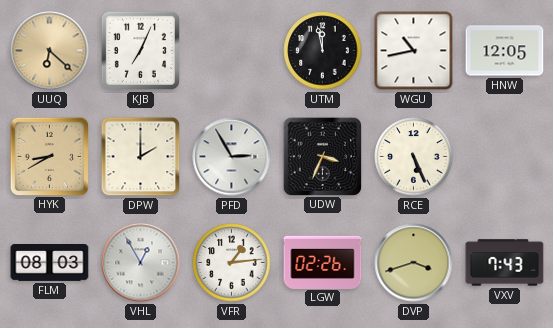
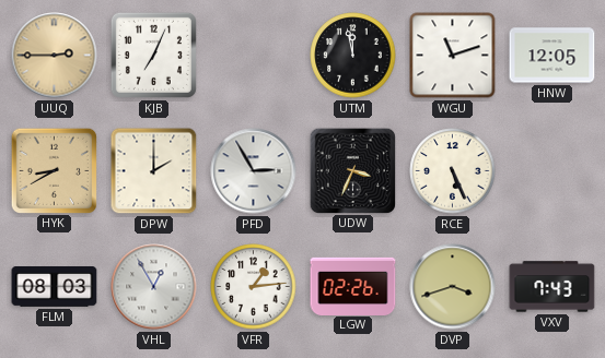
UUQ: 6:22 -> 2:45 (55, 56)
WGU: 10:43 -> 11:12 (453, 56)
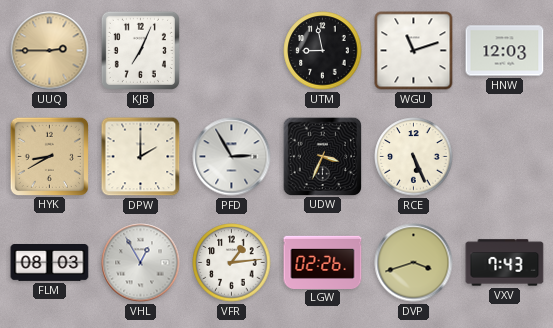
UTM: 11:58 -> 8:58 (323, 51)
HNW: 12:05 -> 12:03 (505, 51)
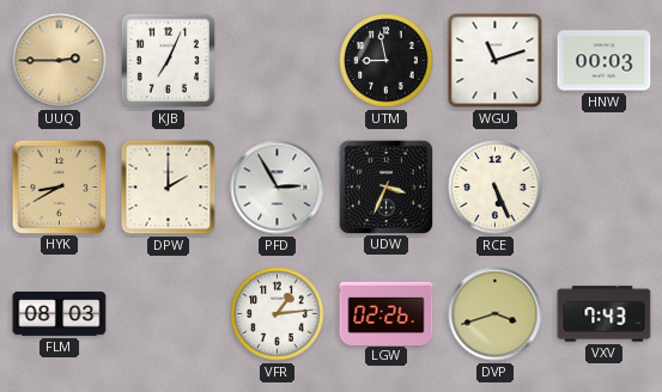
HNW: 12:03 -> 00:03 (605, 61)
VHL: 12:55 -> none (141, 263)
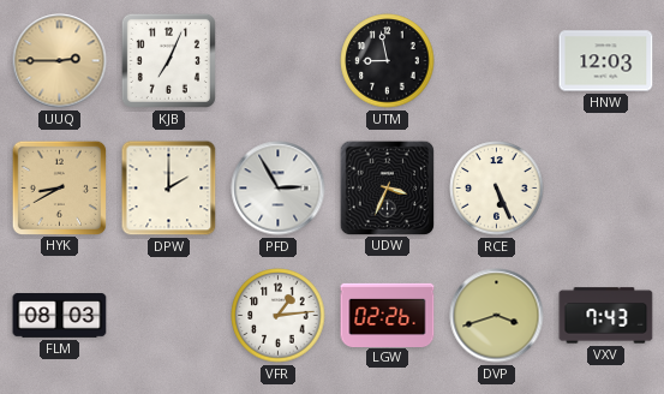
WGU: 11:12 -> none (496, 61)
HNW: 00:03 -> 12:03 (606, 61)
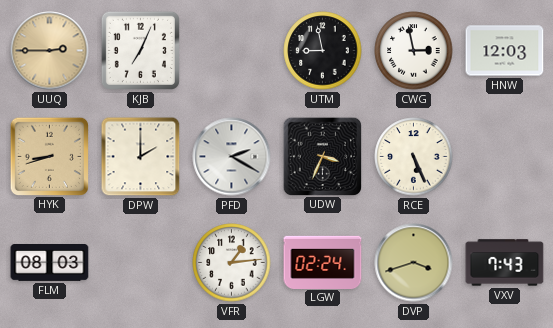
CWG: none -> 2:58 (414, 51)
HYK: 8:40 -> 8:42 (49, 156)
PFD: 2:55 -> 2:20 (232, 157)
LGW: 02:26 -> 02:24 (323, 262)
